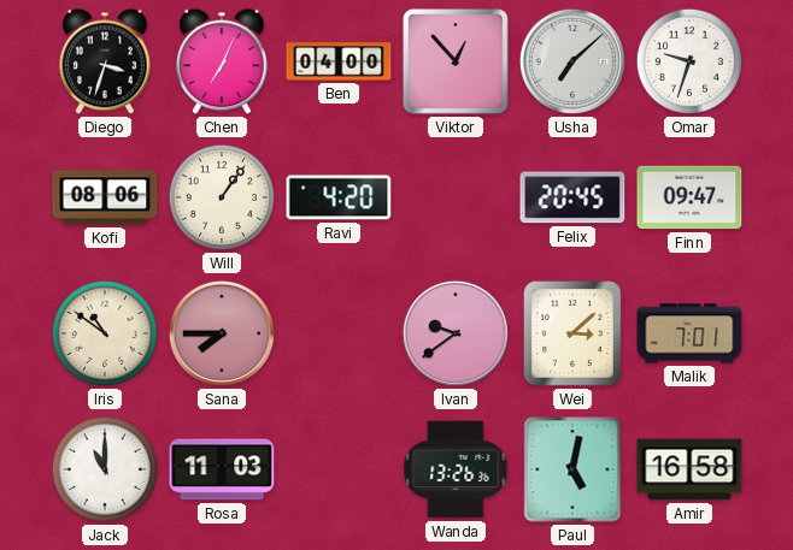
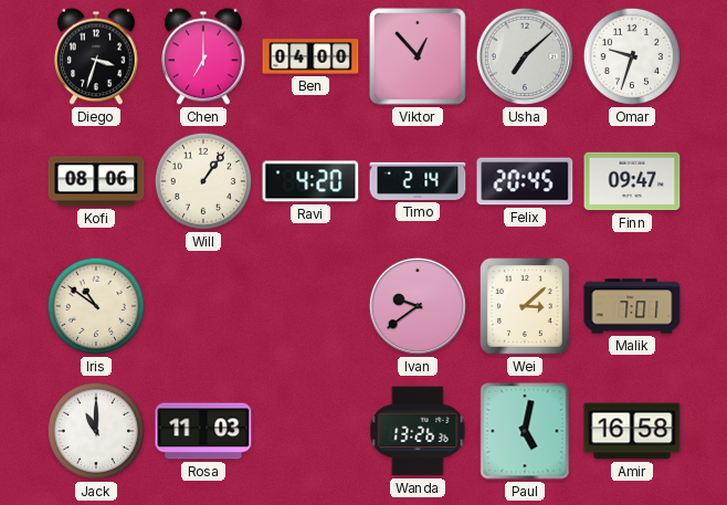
Chen: 7:04 -> 7:00 (203, 56)
Timo: none -> 2:14 (418, 181)
Sana: 7:45 -> none (222, 333)
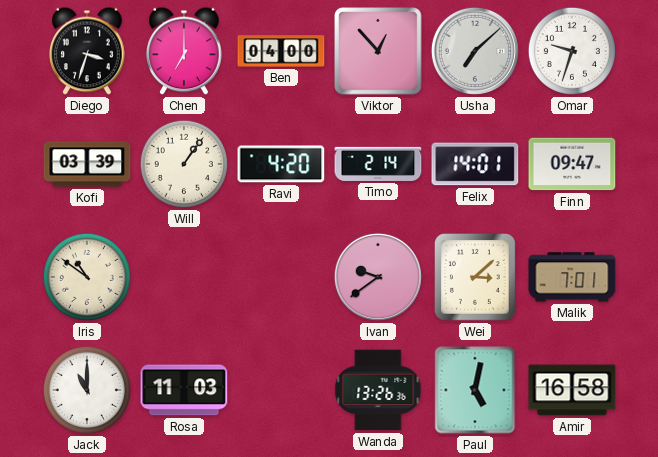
Kofi: 08:06 -> 03:39 (87, 164)
Felix: 20:45 -> 14:01 (475, 164)
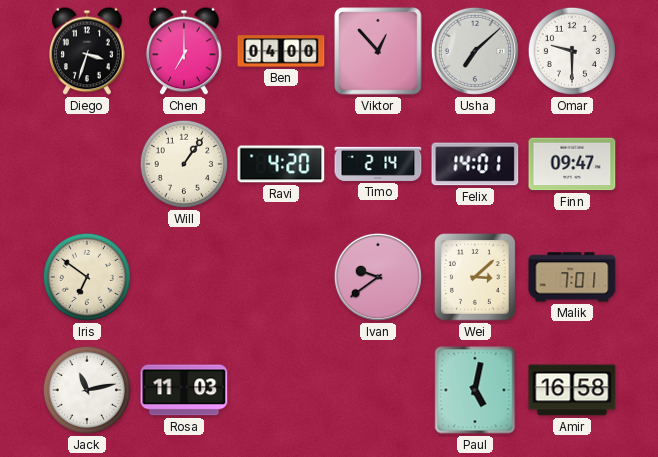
Omar: 9:33 -> 9:30 (572, 51)
Kofi: 03:39 -> none (87, 164)
Iris: 10:51 -> 6:51 (87, 277)
Jack: 11:00 -> 11:13 (87, 390)
Wanda: 13:26 -> none (378, 390)
